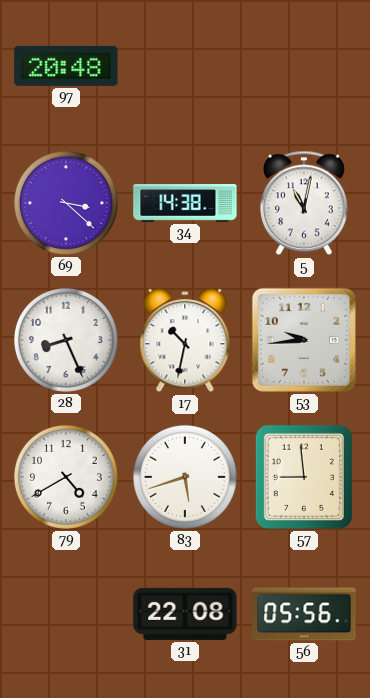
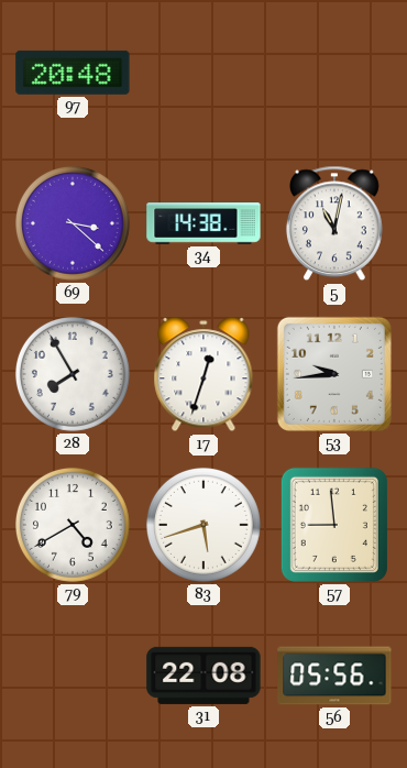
28: 8:26 -> 7:55 (73, 374)
17: 10:32 -> 12:33 (204, 375)
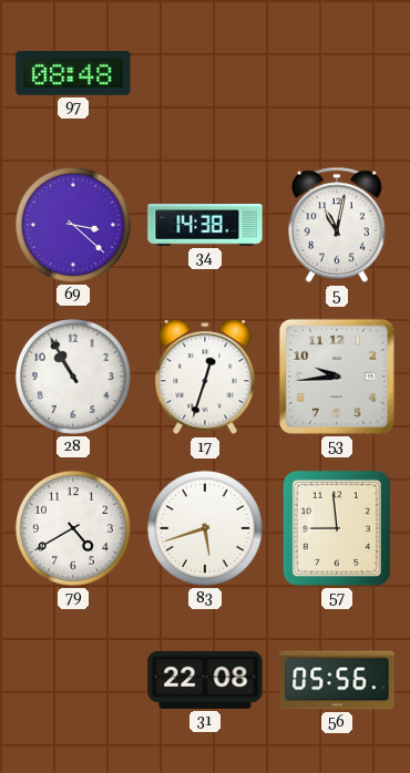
97: 20:48 -> 08:48 (73, 73)
28: 7:55 -> 10:55 (73, 377)
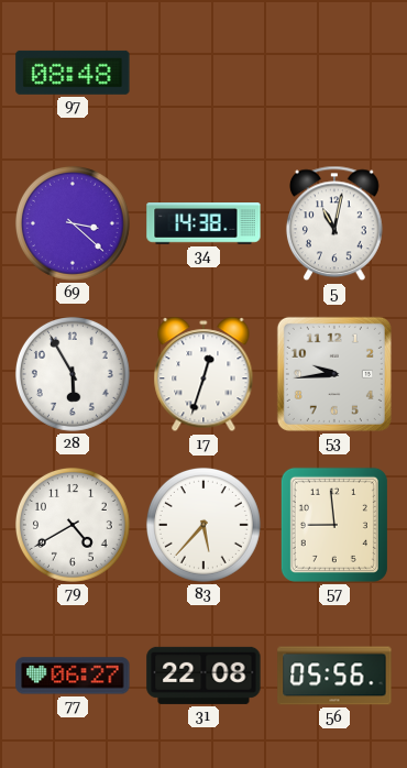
28: 10:55 -> 5:55 (73, 374)
83: 5:42 -> 5:37 (204, 525)
77: none -> 06:27 (73, 676)
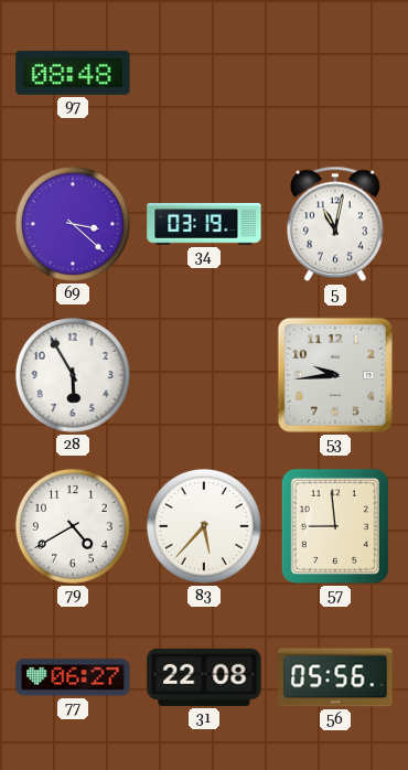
34: 14:38 -> 03:19 (204, 224)
17: 12:33 -> none (204, 375)
